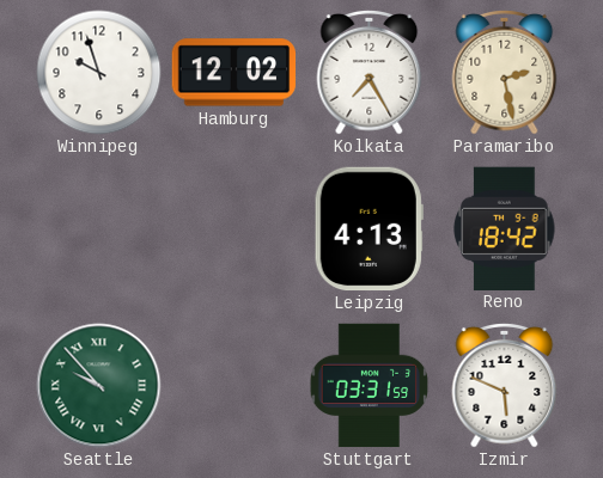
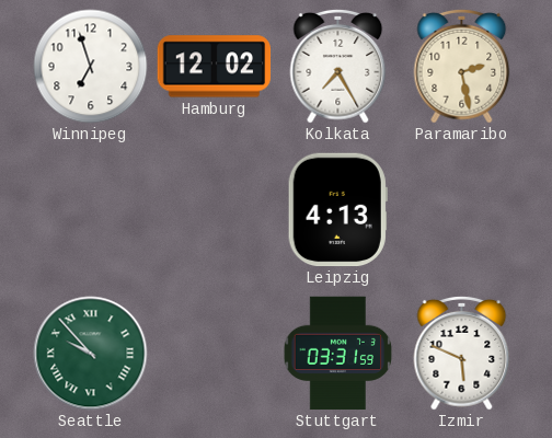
Winnipeg: 9:57 -> 6:57 (91, 67)
Reno: 18:42 -> none (505, 228)
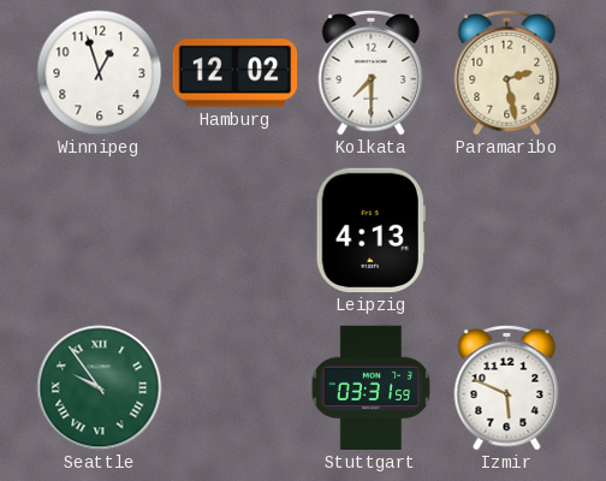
Winnipeg: 6:57 -> 12:57 (100, 73)
Kolkata: 7:25 -> 7:30 (372, 72)
Seattle: 9:53 -> 9:54 (100, 388)
